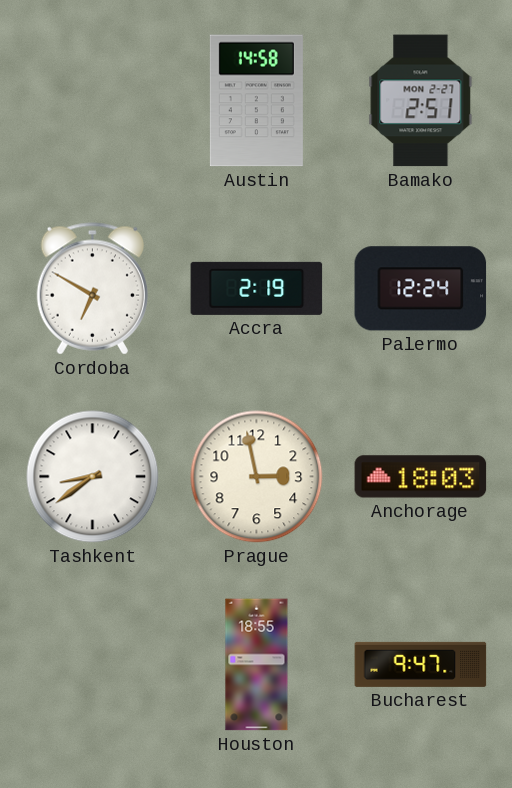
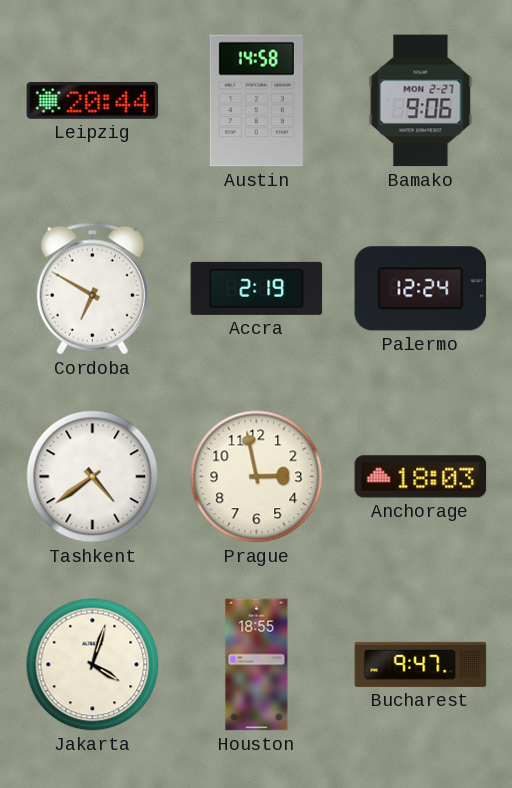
Leipzig: none -> 20:44 (93, 100)
Bamako: 2:51 -> 9:06 (421, 101)
Tashkent: 8:39 -> 4:39 (93, 477)
Jakarta: none -> 4:03 (93, 665)
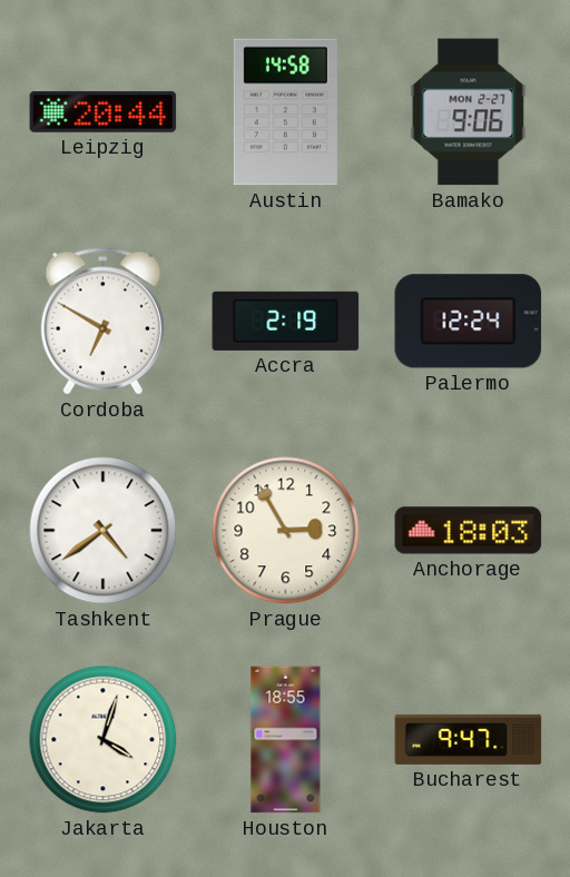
Prague: 2:58 -> 2:55 (286, 531)
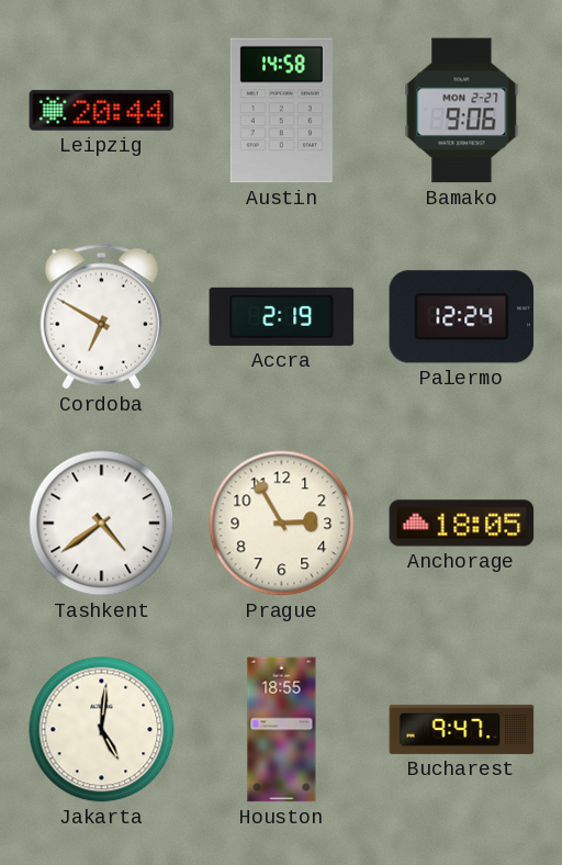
Anchorage: 18:03 -> 18:05 (462, 524)
Jakarta: 4:03 -> 5:01 (102, 730)
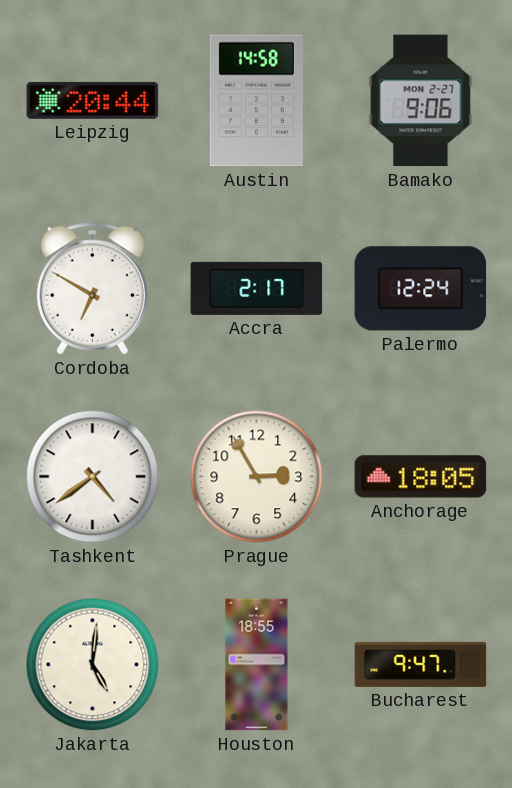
Accra: 2:19 -> 2:17 (257, 288)
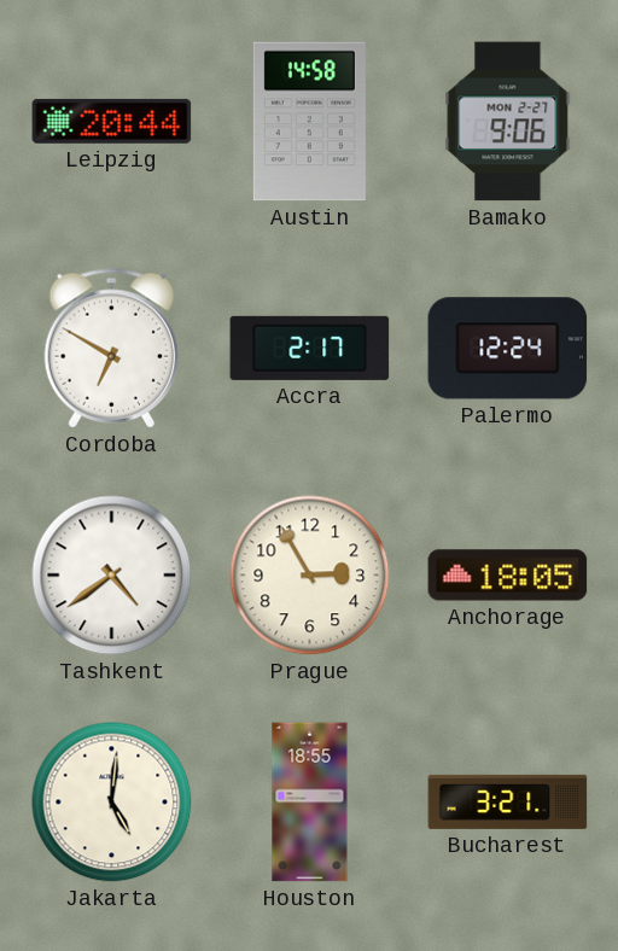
Bucharest: 9:47 -> 3:21 (508, 801)
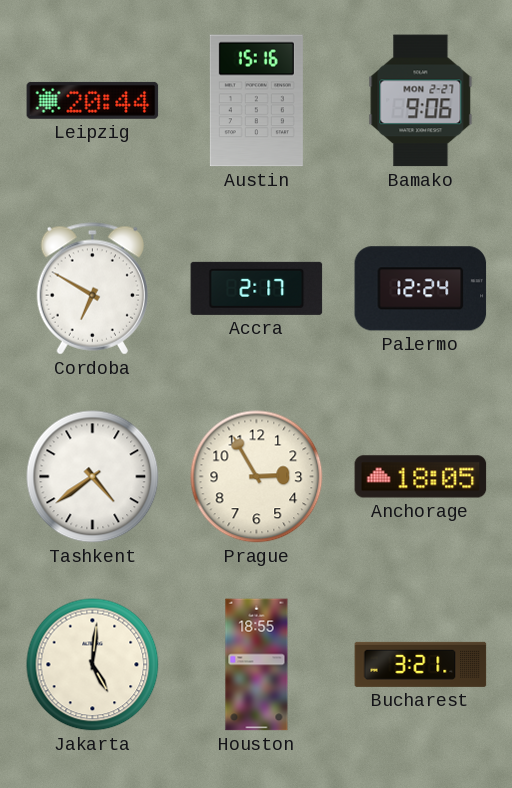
Austin: 14:58 -> 15:16 (256, 101)
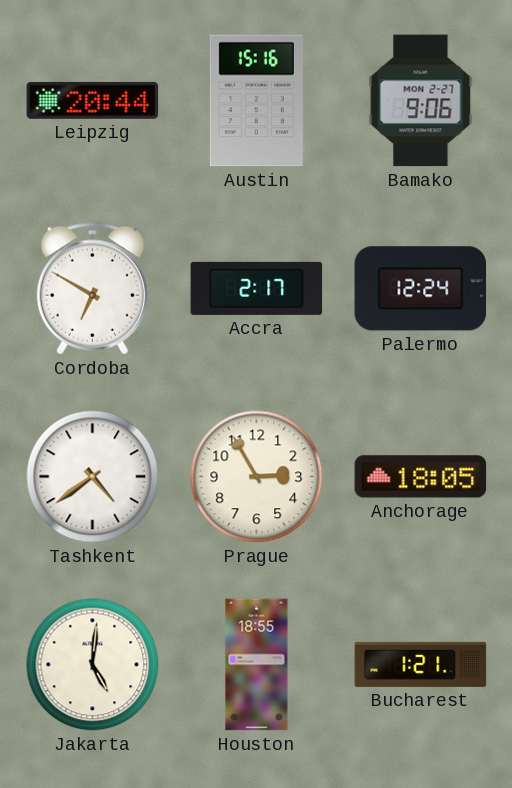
Bucharest: 3:21 -> 1:21 (421, 664)
